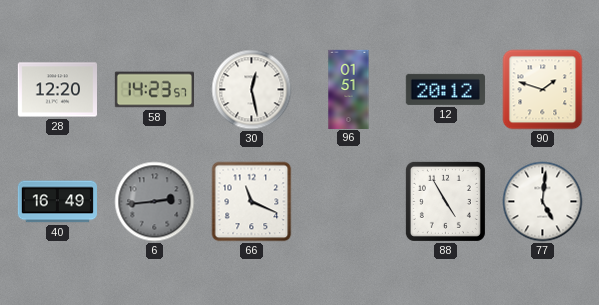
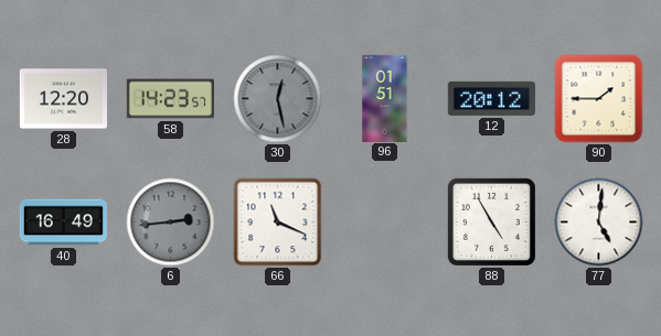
30 dial: white -> grey (278, 99)
90: 1:48 -> 1:45 (599, 99)
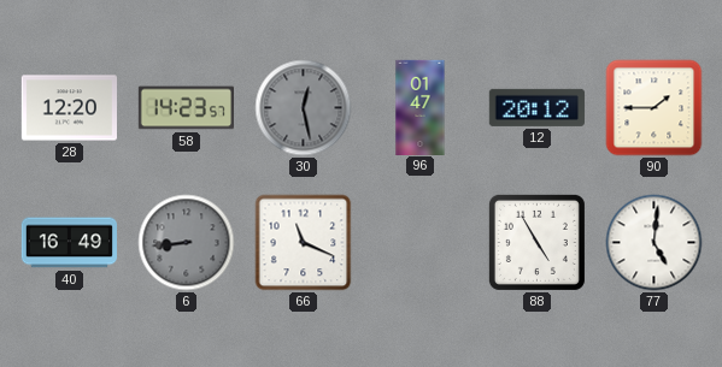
96: 01:51 -> 01:47 (421, 107)
6: 2:44 -> 8:44 (187, 243)
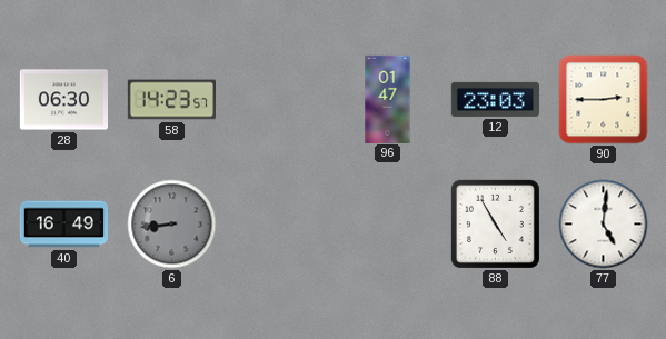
28: 12:20 -> 06:30 (63, 100)
30: 12:28 -> none (304, 108)
12: 20:12 -> 23:03 (495, 99)
90: 1:45 -> 2:45 (604, 100)
66: 11:19 -> none (304, 243)
